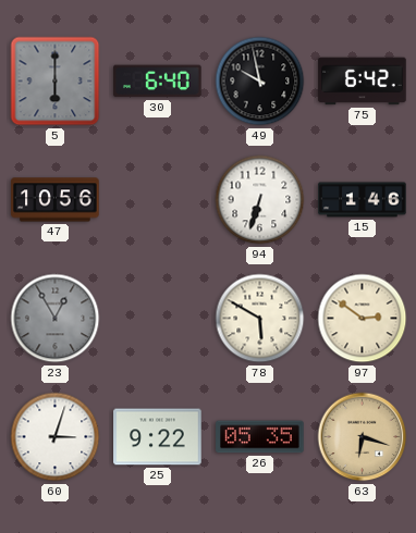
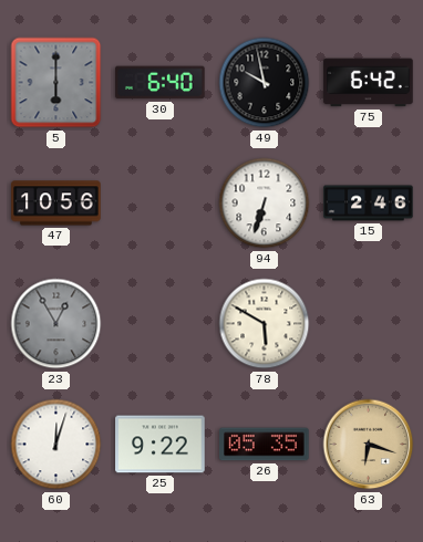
15: 1:46 -> 2:46 (369, 204)
97: 2:51 -> none (363, 319)
60: 3:03 -> 12:03 (56, 445)
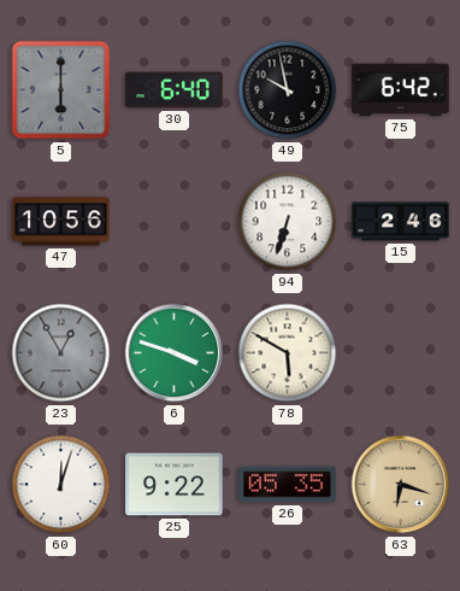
6: none -> 3:48 (175, 353)
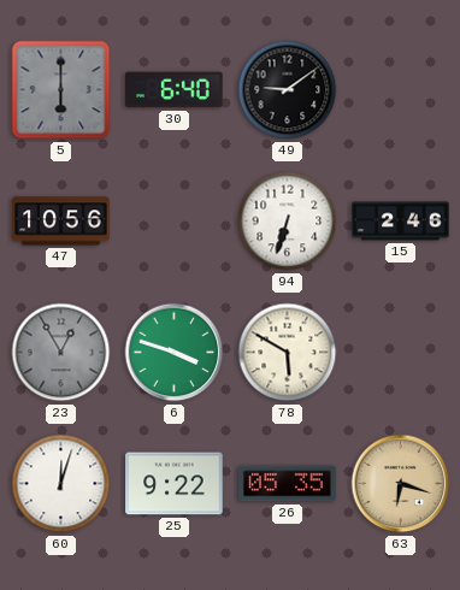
49: 9:58 -> 9:09 (288, 90)
75: 6:42 -> none (401, 90)
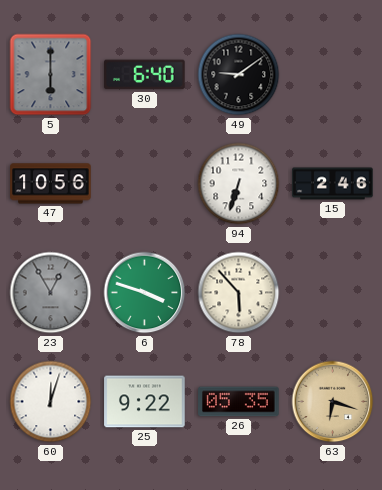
78: 5:50 -> 5:53 (239, 293)
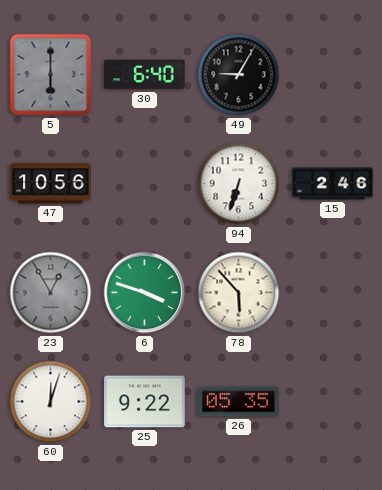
49: 9:09 -> 9:05 (239, 75)
63: 6:18 -> none (333, 402)
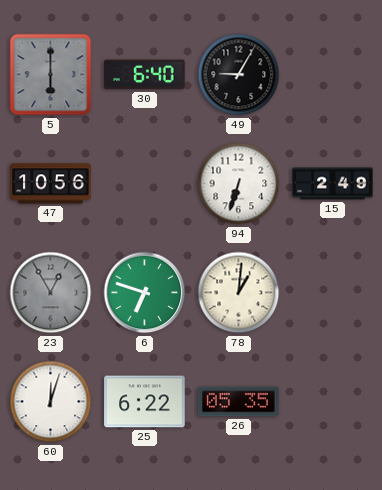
15: 2:46 -> 2:49 (333, 184)
6: 3:48 -> 6:48 (145, 293)
78: 5:53 -> 1:01 (239, 293)
25: 9:22 -> 6:22 (145, 402)
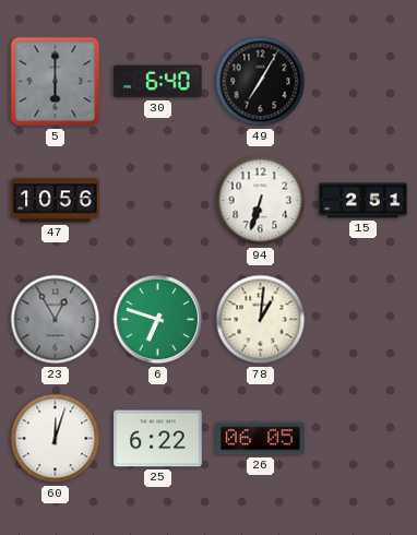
49: 9:05 -> 7:05 (261, 82)
15: 2:49 -> 2:51 (364, 201)
26: 05:35 -> 06:05 (261, 439)
